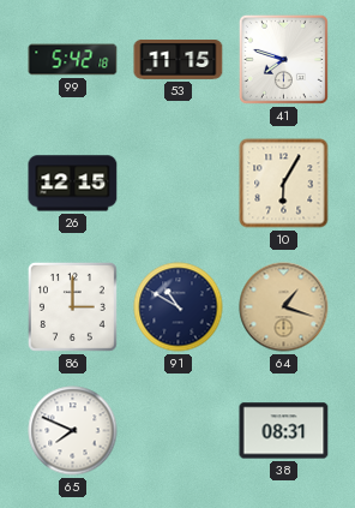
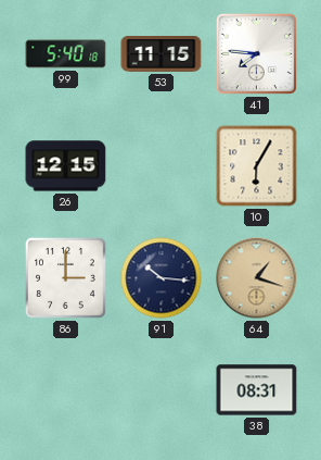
99: 5:42 -> 5:40 (66, 54)
41: 7:48 -> 7:46 (256, 53)
91: 10:50 -> 10:16 (162, 278)
65: 7:49 -> none (73, 431)
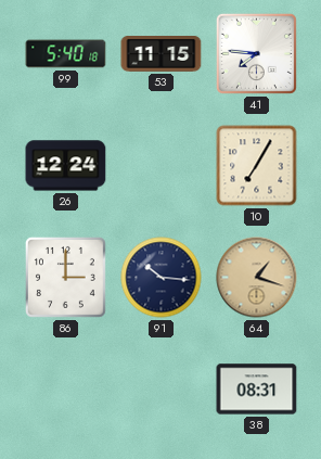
26: 12:15 -> 12:24 (66, 166)
10: 6:05 -> 7:05 (257, 166)
